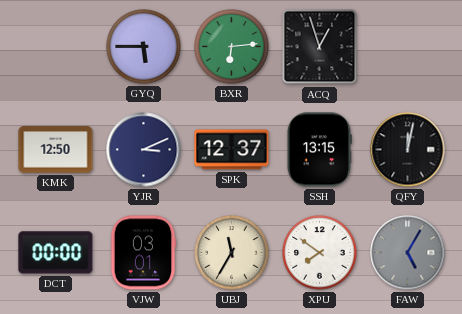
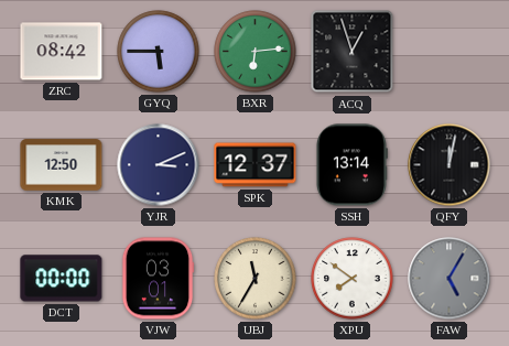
ZRC: none -> 08:42 (62, 52)
SSH: 13:15 -> 13:14 (351, 165)
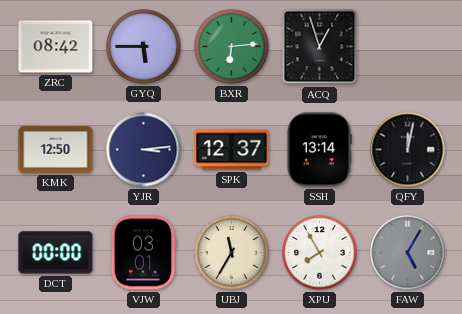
YJR: 3:11 -> 3:14 (144, 150)
XPU: 7:51 -> 7:55 (320, 253)
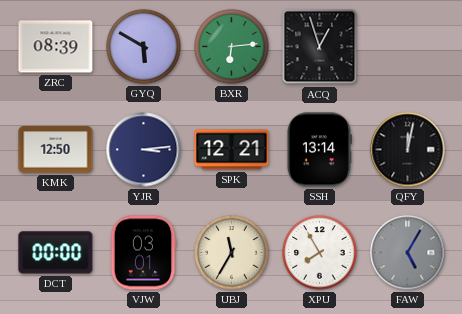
ZRC: 08:42 -> 08:39 (56, 47)
GYQ: 5:45 -> 5:50 (144, 47)
SPK: 12:37 -> 12:21 (232, 150)
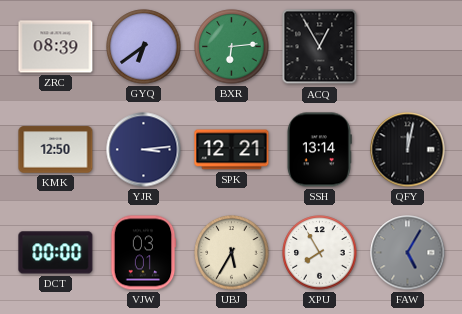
GYQ: 5:50 -> 6:39 (144, 47)
ACQ: 12:57 -> 12:55 (320, 47)
UBJ: 11:35 -> 5:35 (232, 253)
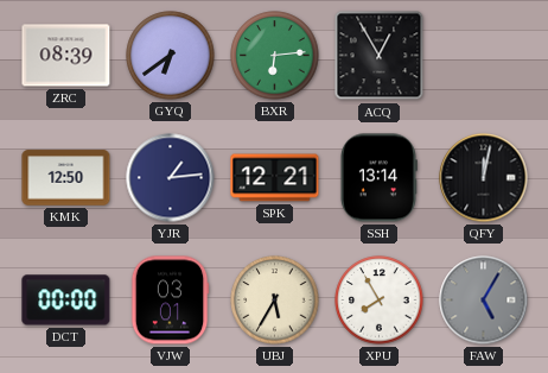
YJR: 3:14 -> 1:14 (171, 178)
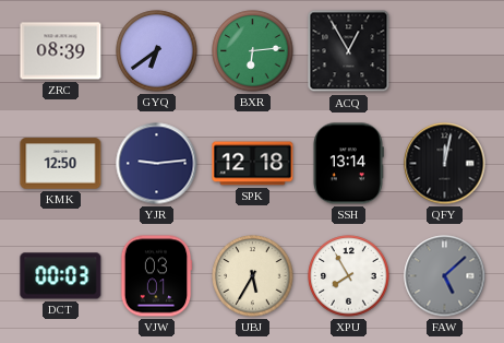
YJR: 1:14 -> 9:14 (157, 164)
SPK: 12:21 -> 12:18 (253, 164)
DCT: 00:00 -> 00:03 (61, 276)
FAW: 5:05 -> 5:08 (445, 276)
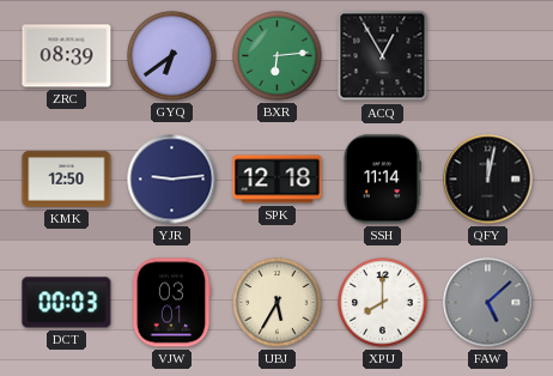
SSH: 13:14 -> 11:14 (382, 180)
XPU: 7:55 -> 8:00 (383, 303)
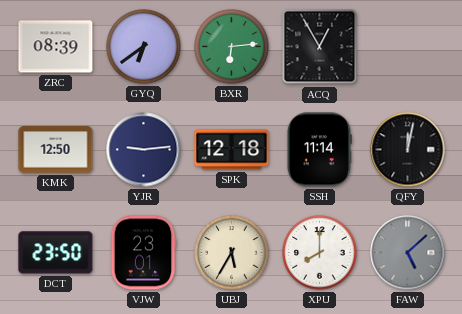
DCT: 00:03 -> 23:50 (56, 253)
VJW: 03:01 -> 23:01 (143, 253)
